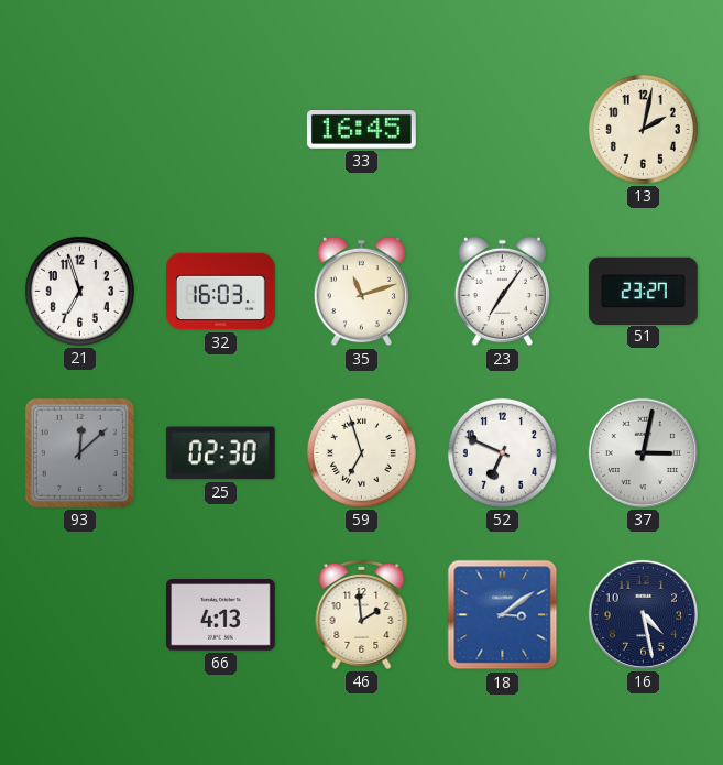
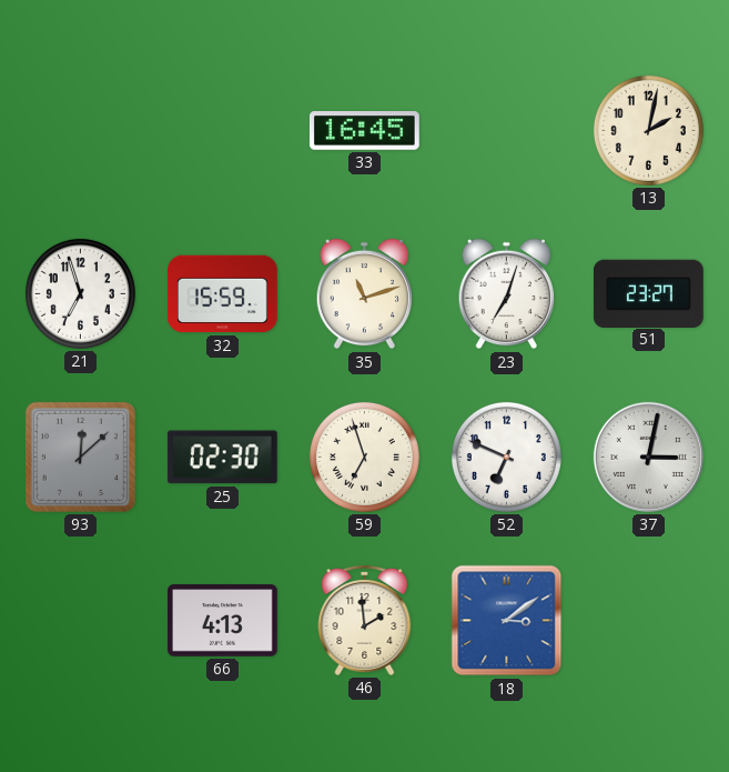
32: 16:03 -> 15:59 (223, 294)
23: 7:06 -> 7:03 (506, 294)
16: 4:28 -> none (643, 614)
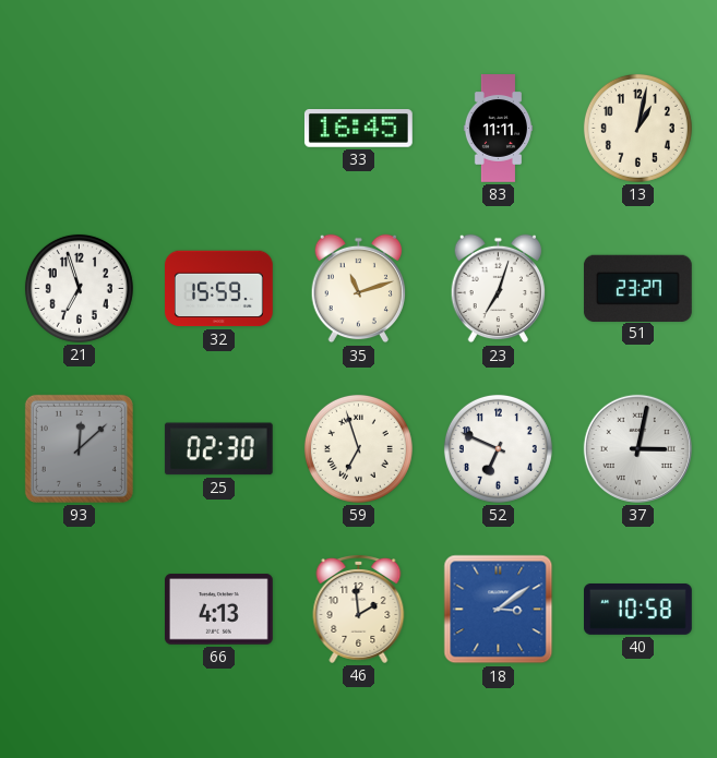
83: none -> 11:11 (498, 129)
13: 2:02 -> 1:02 (637, 128)
40: none -> 10:58 (638, 609)
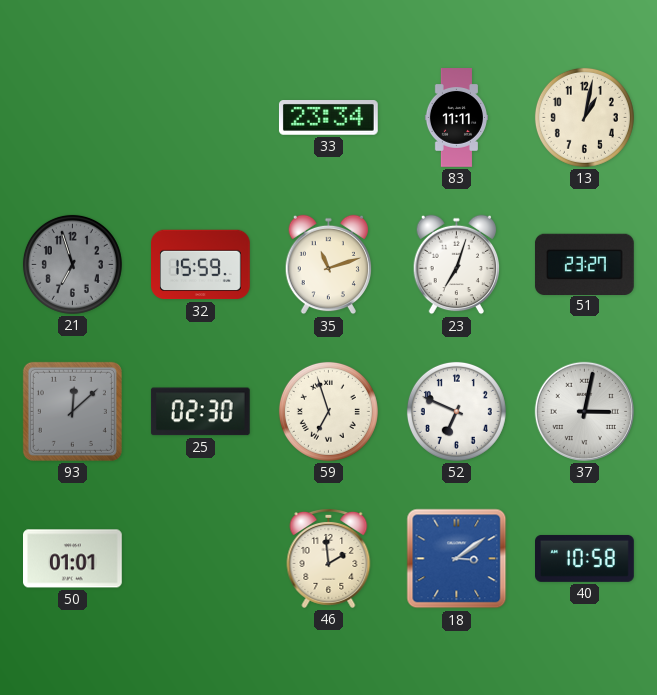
33: 16:45 -> 23:34 (328, 118)
21 dial: white -> grey (72, 264)
50: none -> 01:01 (73, 559)
66: 4:13 -> none (219, 610)
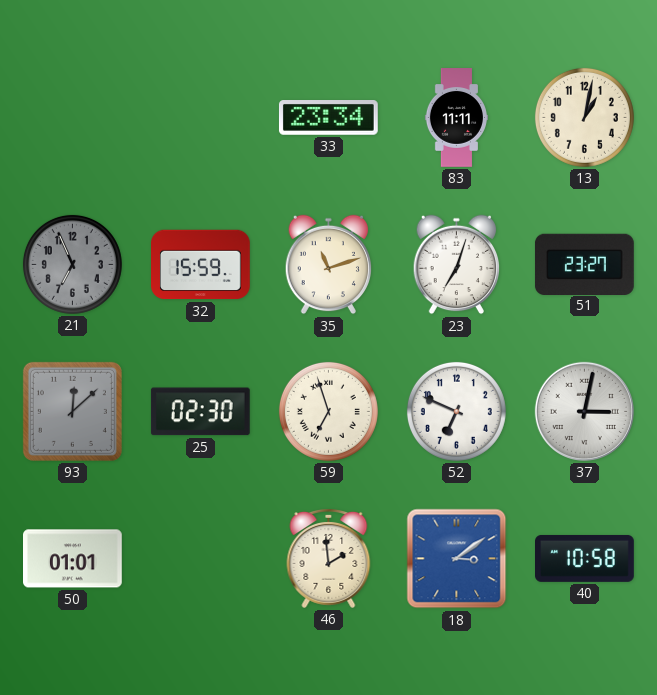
21: 6:57 -> 6:56 (72, 264)
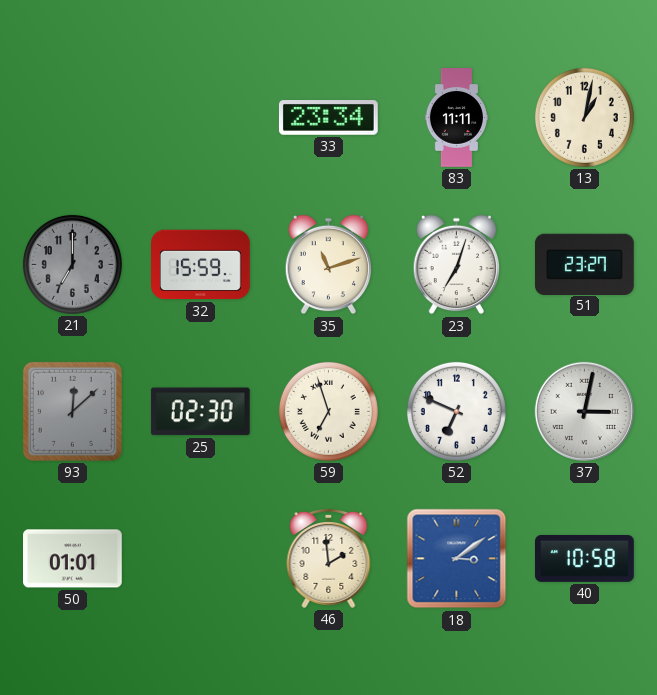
21: 6:56 -> 7:00 (72, 264)
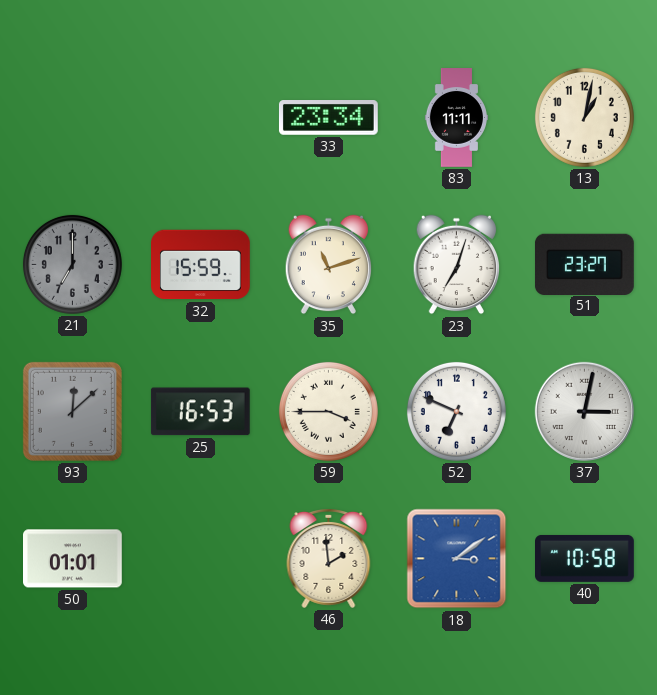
25: 02:30 -> 16:53 (200, 412)
59: 6:57 -> 3:45 (328, 411)
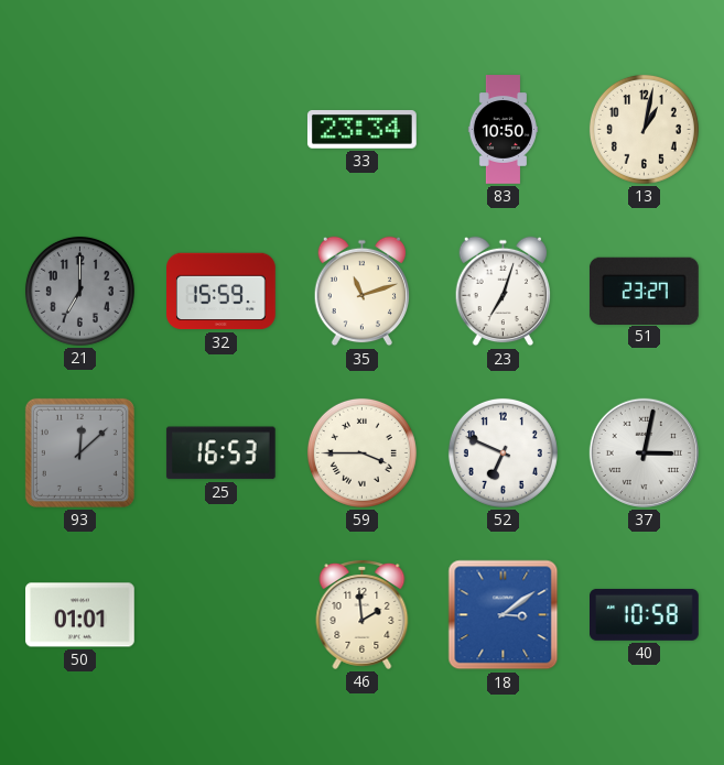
83: 11:11 -> 10:50 (503, 130)
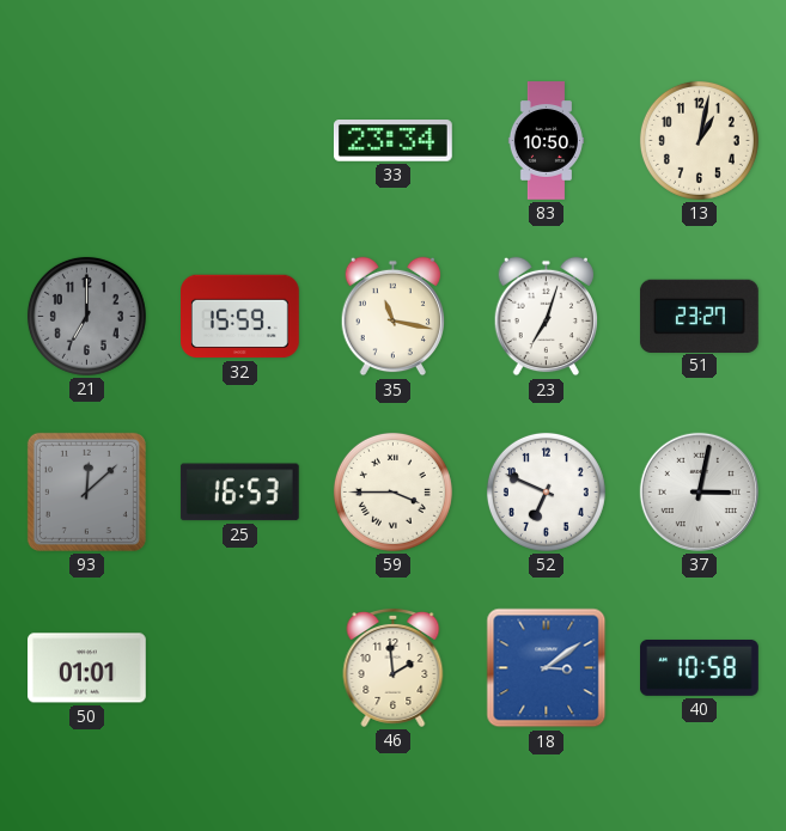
35: 11:12 -> 11:17 (392, 317)
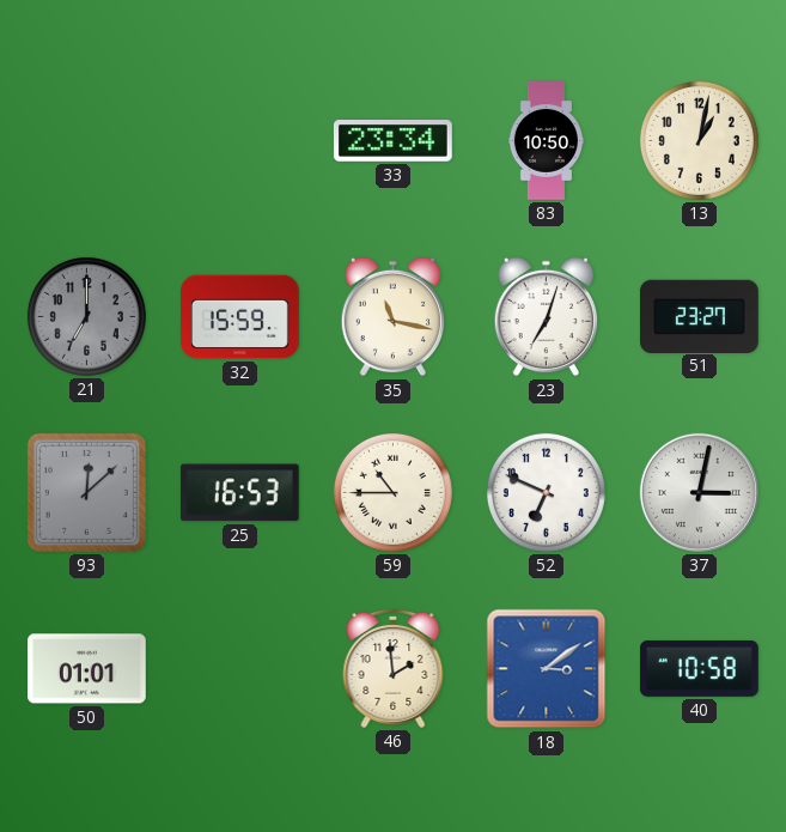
59: 3:45 -> 10:45 (392, 492)
